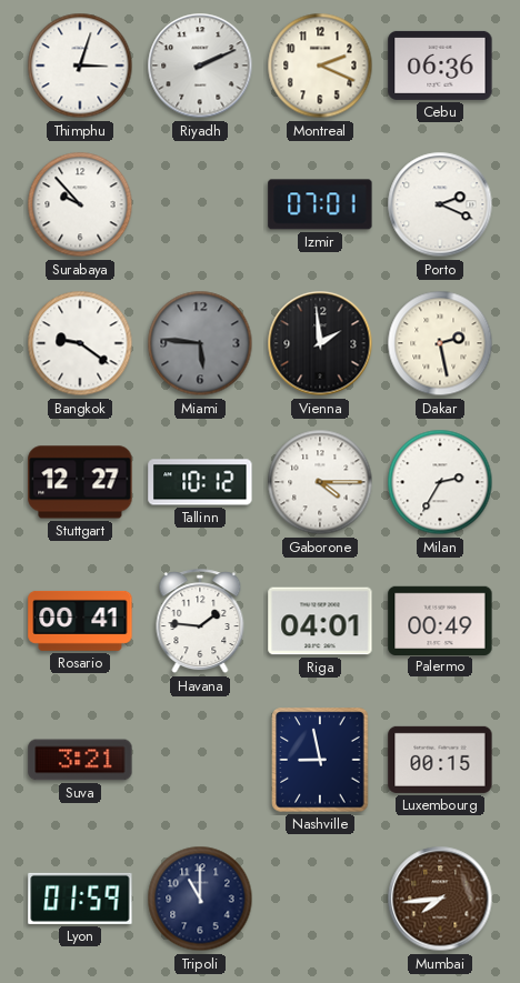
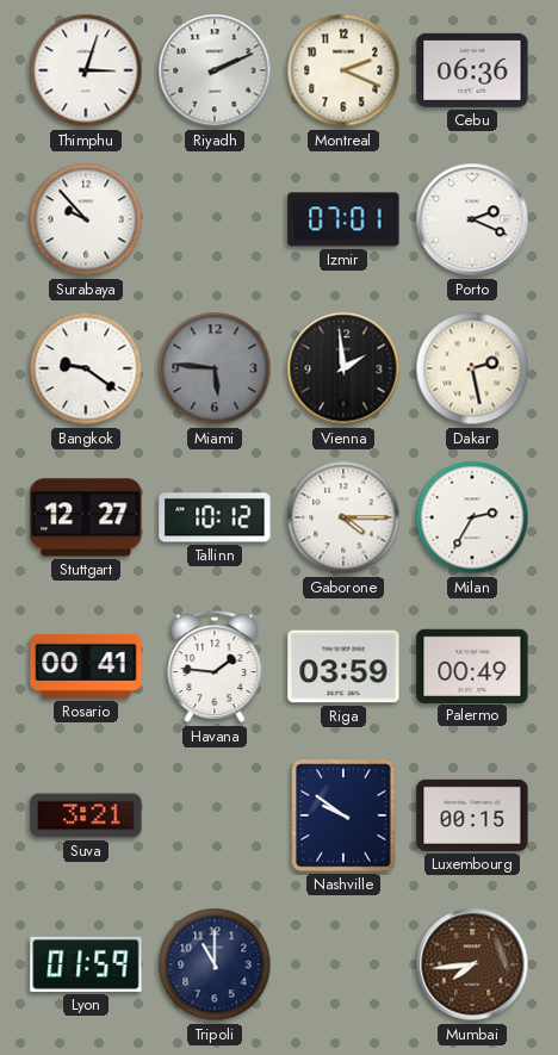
Riga: 04:01 -> 03:59 (343, 666)
Nashville: 8:58 -> 9:51 (343, 815)
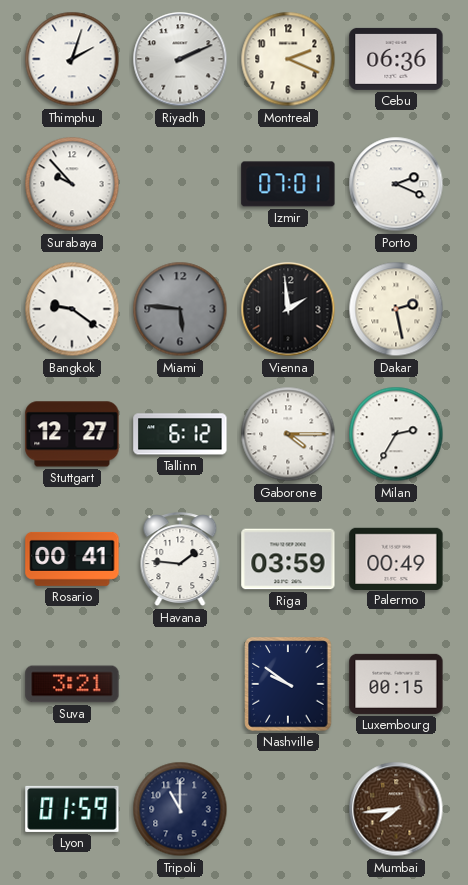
Thimphu: 3:03 -> 2:03 (72, 59)
Tallinn: 10:12 -> 6:12 (180, 434)
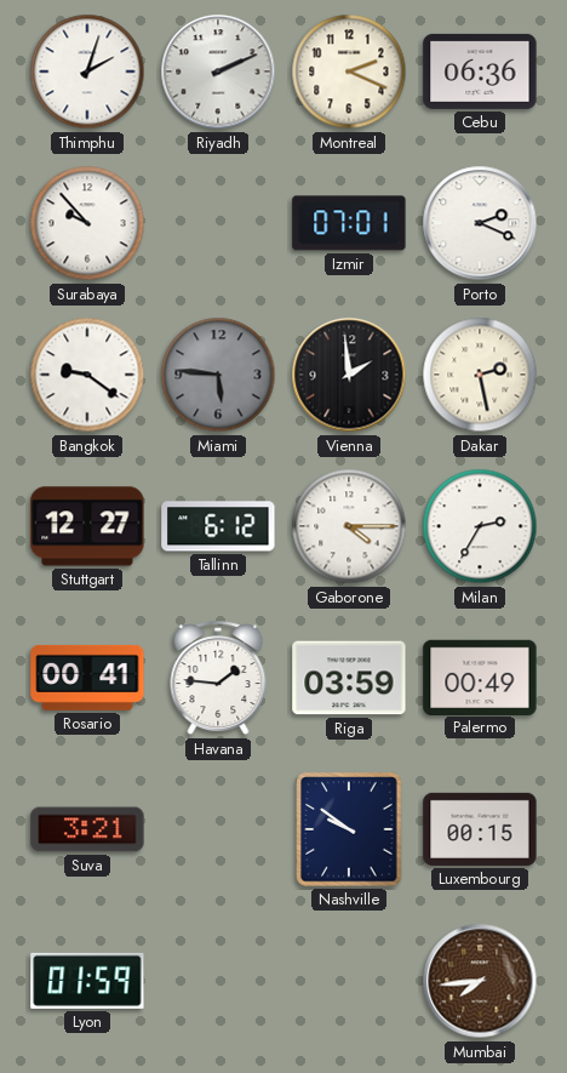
Tripoli: 11:00 -> none (180, 809)
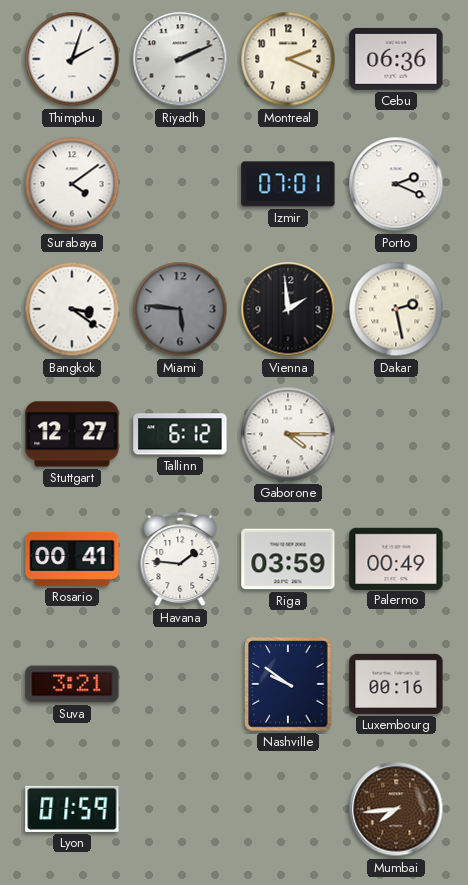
Surabaya: 9:53 -> 4:09 (72, 184)
Bangkok: 9:21 -> 3:21 (72, 309)
Milan: 2:35 -> none (480, 526)
Luxembourg: 00:15 -> 00:16 (396, 684)
